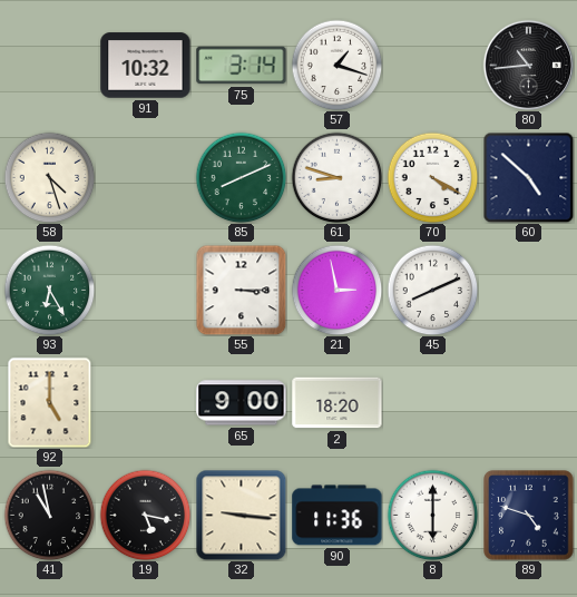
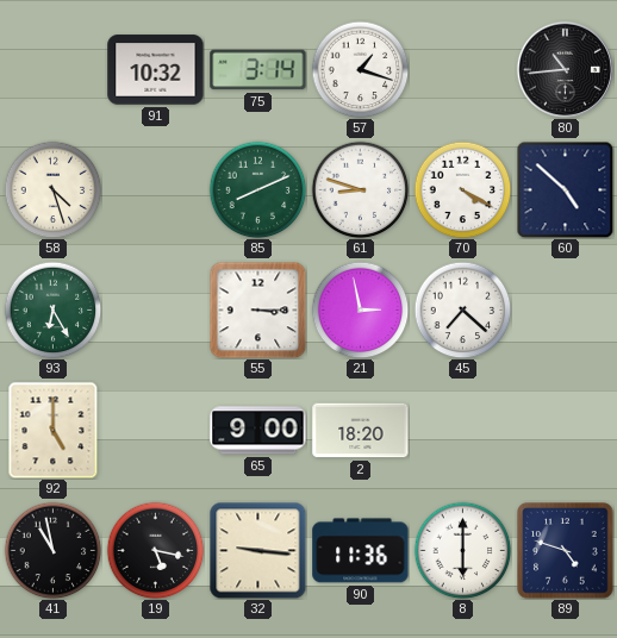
45: 8:11 -> 7:22 (462, 309)
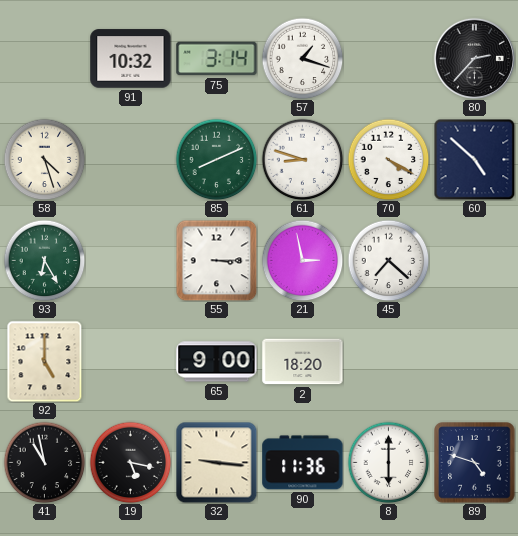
80: 10:44 -> 2:37 (474, 58)
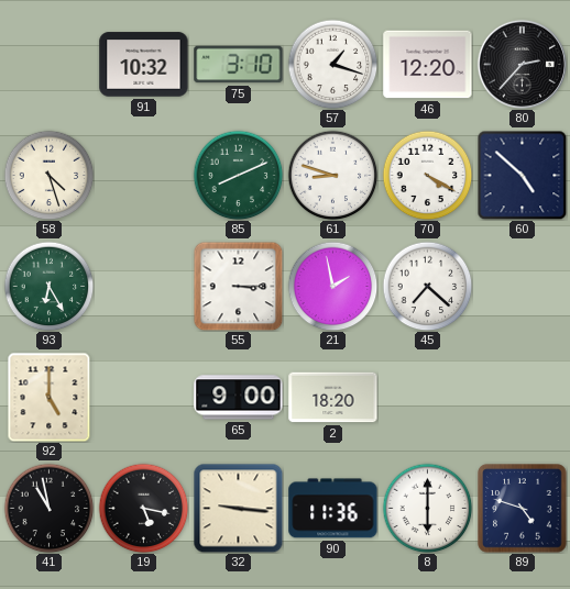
75: 3:14 -> 3:10 (239, 65)
46: none -> 12:20 (428, 65)
21: 2:58 -> 1:58 (332, 286)
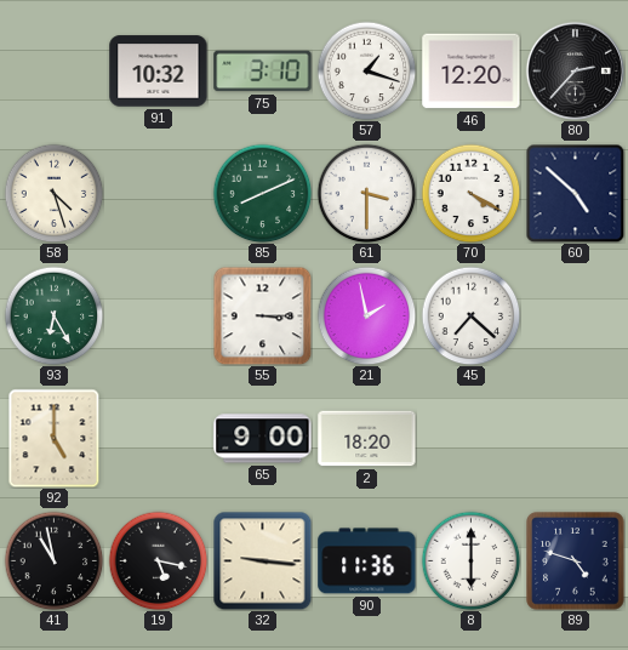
61: 8:48 -> 3:30 (366, 193)
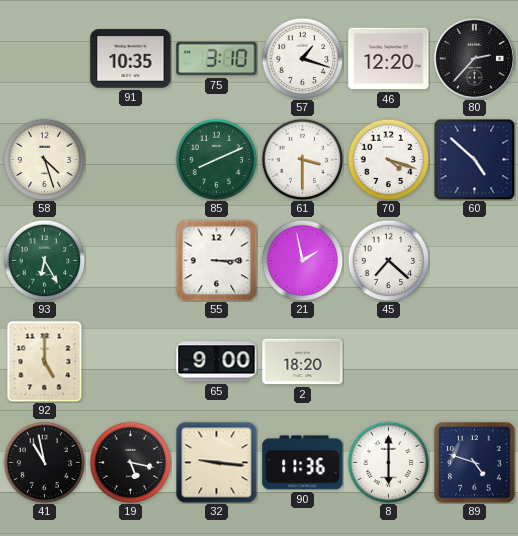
91: 10:32 -> 10:35 (131, 59)
70: 4:20 -> 4:18 (388, 159)
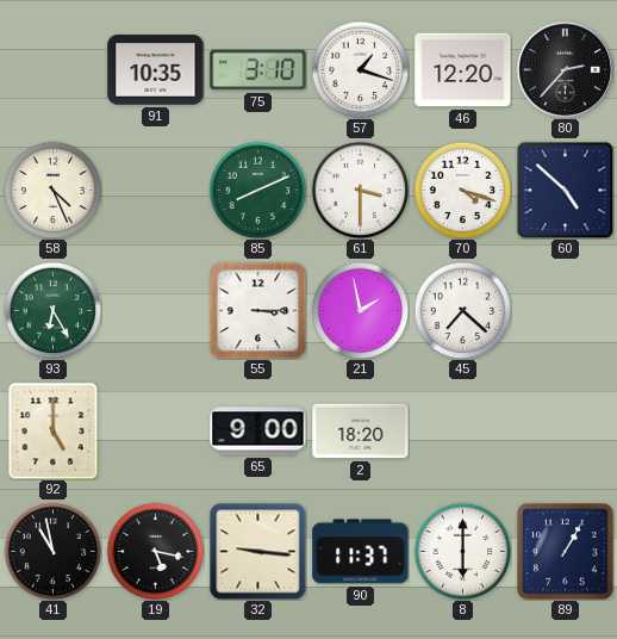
58: 4:27 -> 4:26 (52, 190)
90: 11:36 -> 11:37 (361, 552)
89: 4:48 -> 1:05 (566, 552)
